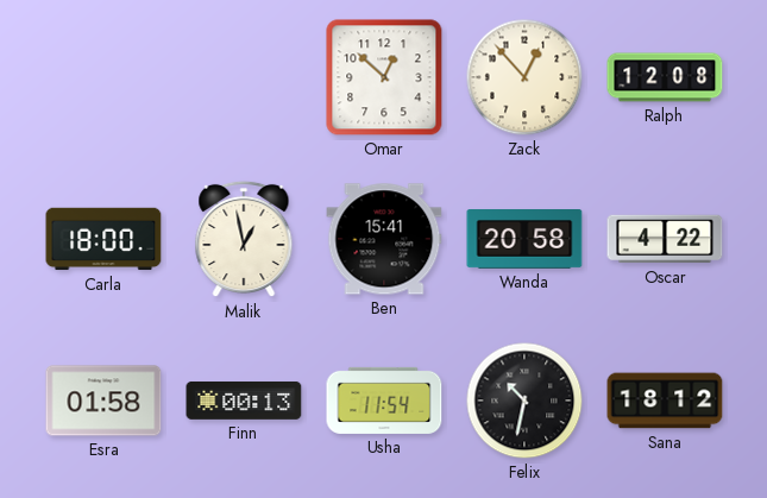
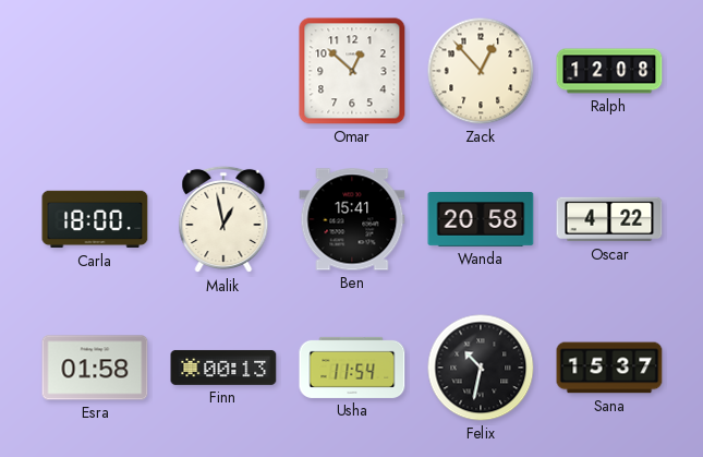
Sana: 18:12 -> 15:37 (609, 368)
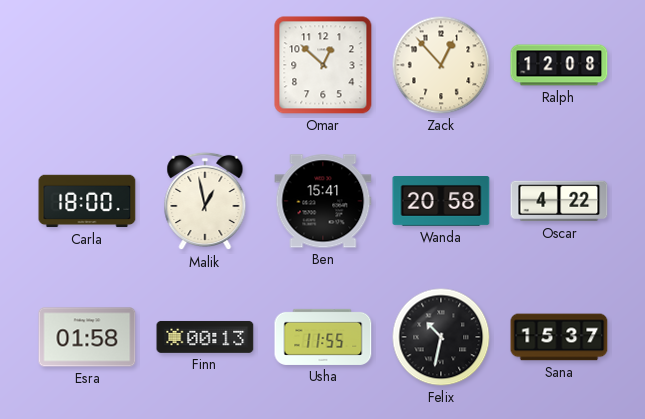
Usha: 11:54 -> 11:55 (323, 337)
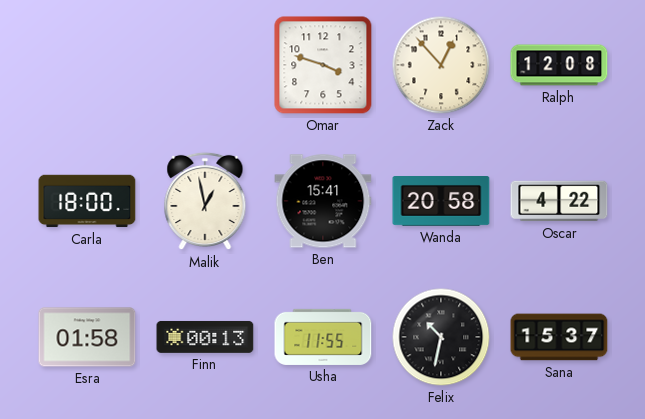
Omar: 12:52 -> 3:48 (323, 65)
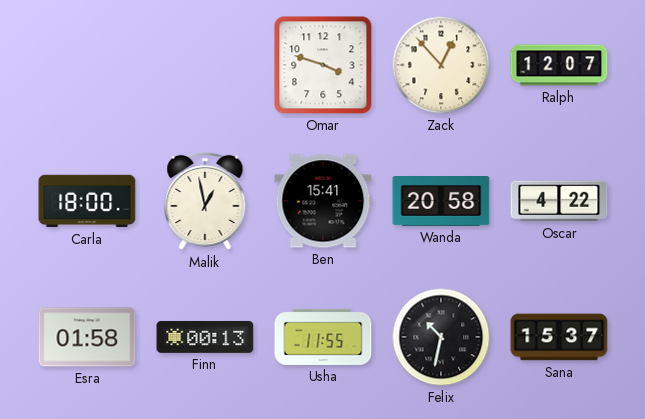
Ralph: 12:08 -> 12:07 (559, 65)
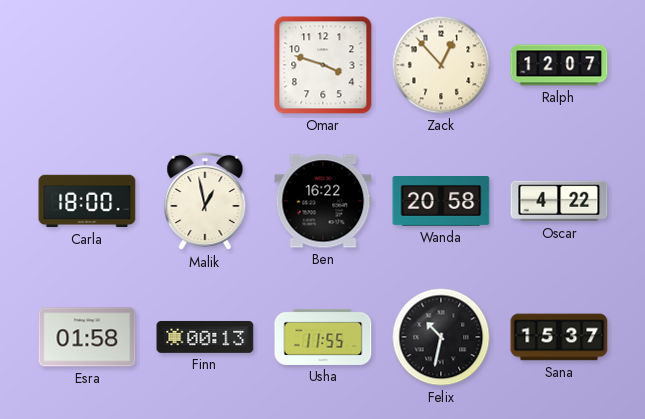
Ben: 15:41 -> 16:22 (323, 201)
